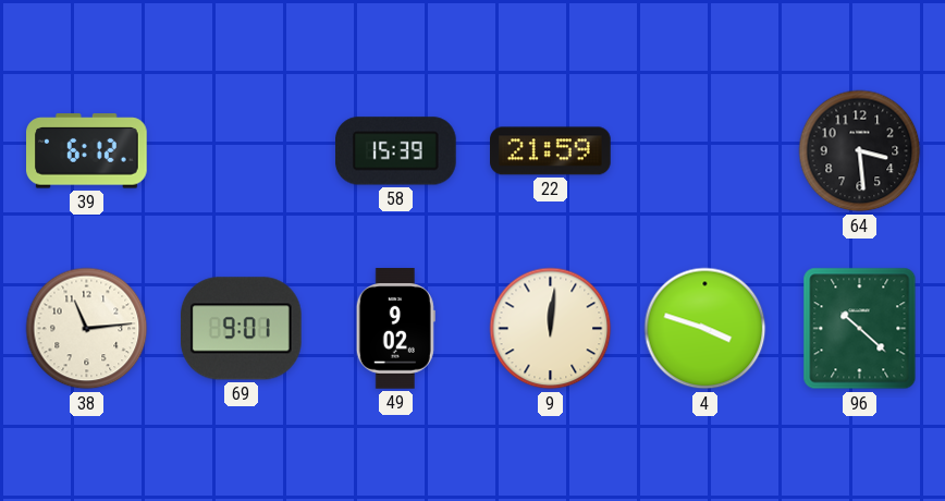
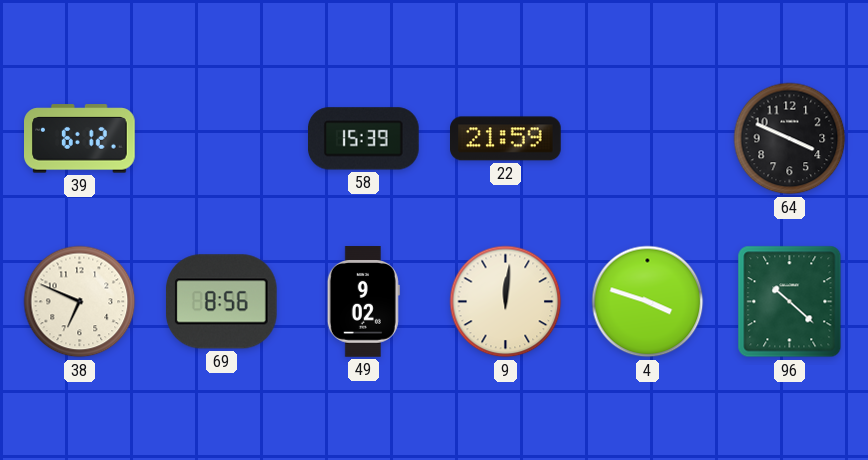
64: 3:29 -> 3:49 (790, 139)
38: 11:14 -> 6:49 (80, 302)
69: 9:01 -> 8:56 (221, 302)
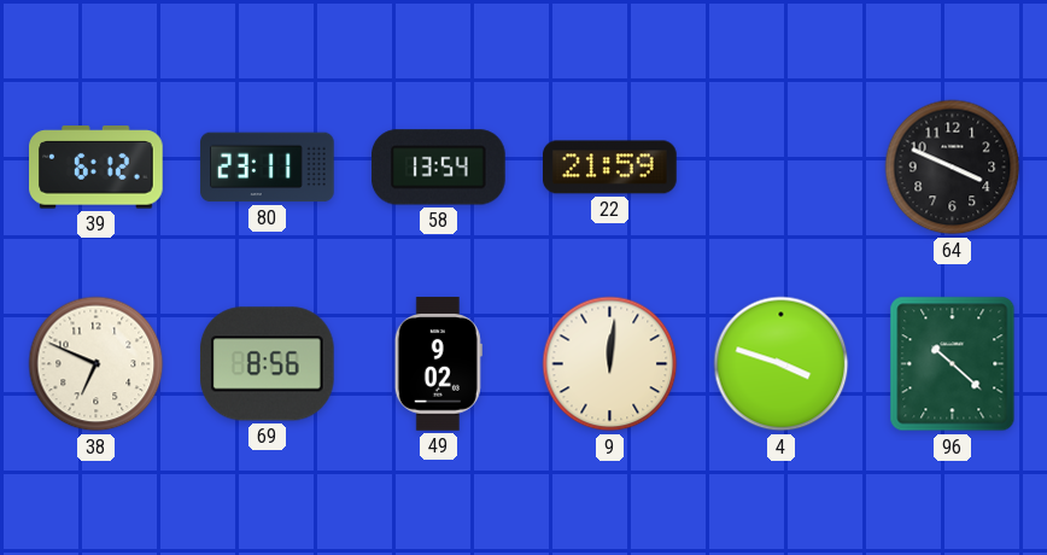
80: none -> 23:11 (268, 168)
58: 15:39 -> 13:54 (439, 168)
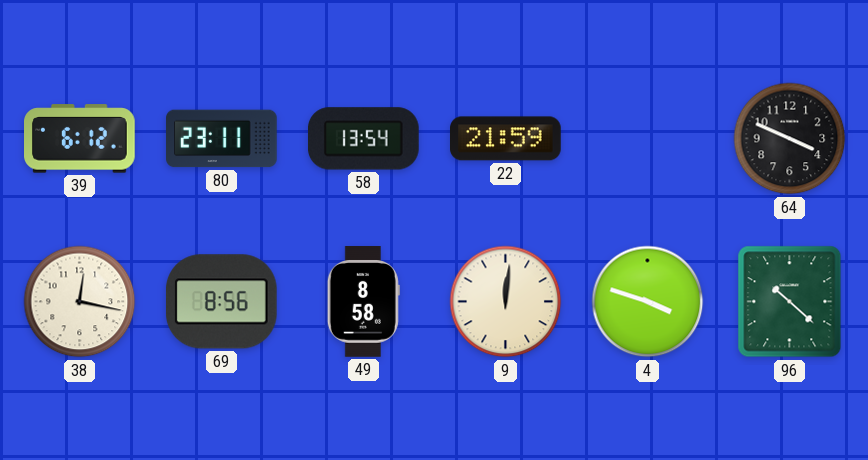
38: 6:49 -> 12:17 (80, 302)
49: 9:02 -> 8:58 (363, 302)
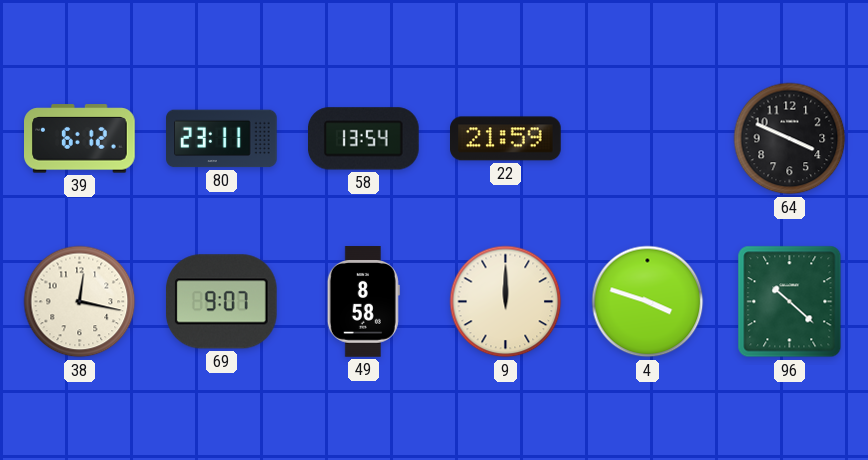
69: 8:56 -> 9:07 (221, 302)
9: 12:01 -> 12:00 (506, 302)
